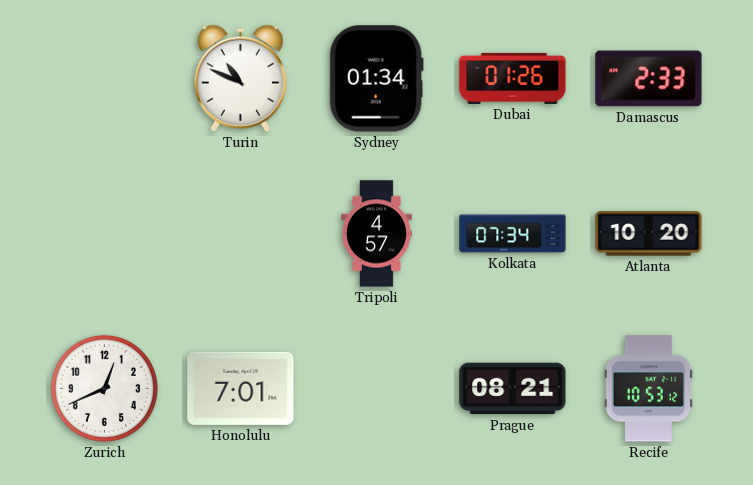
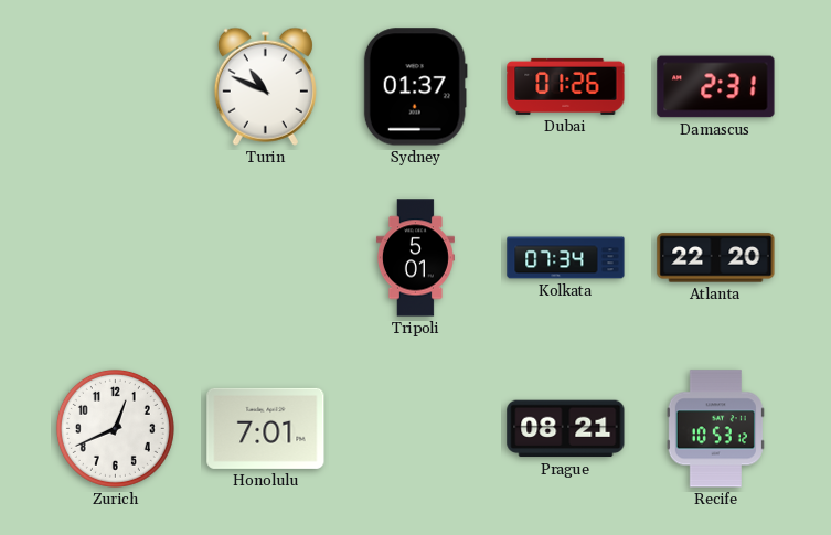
Sydney: 01:34 -> 01:37 (415, 87)
Damascus: 2:33 -> 2:31 (716, 87)
Tripoli: 4:57 -> 5:01 (415, 258)
Atlanta: 10:20 -> 22:20 (716, 258)
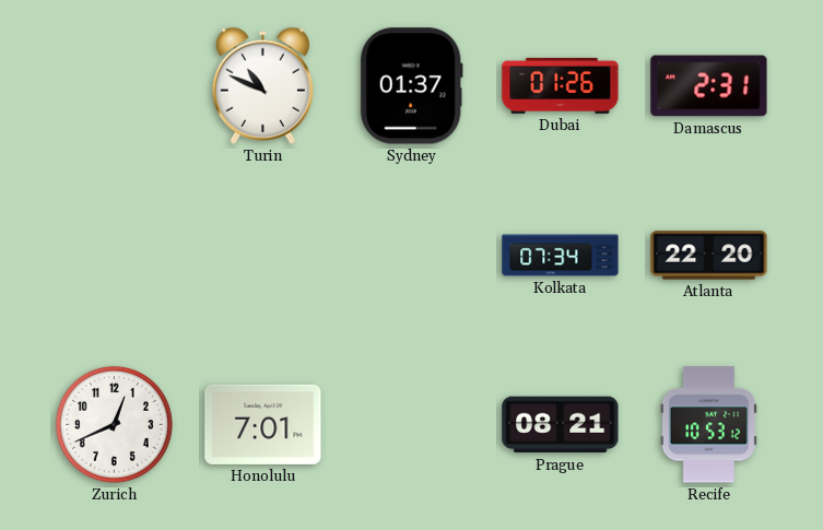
Tripoli: 5:01 -> none (415, 258)
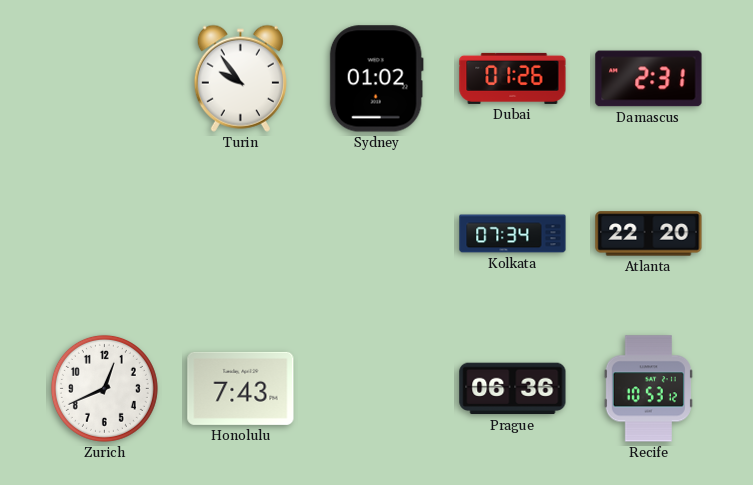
Turin: 10:49 -> 9:54 (240, 78)
Sydney: 01:37 -> 01:02 (376, 79)
Honolulu: 7:01 -> 7:43 (241, 388)
Prague: 08:21 -> 06:36 (513, 389)
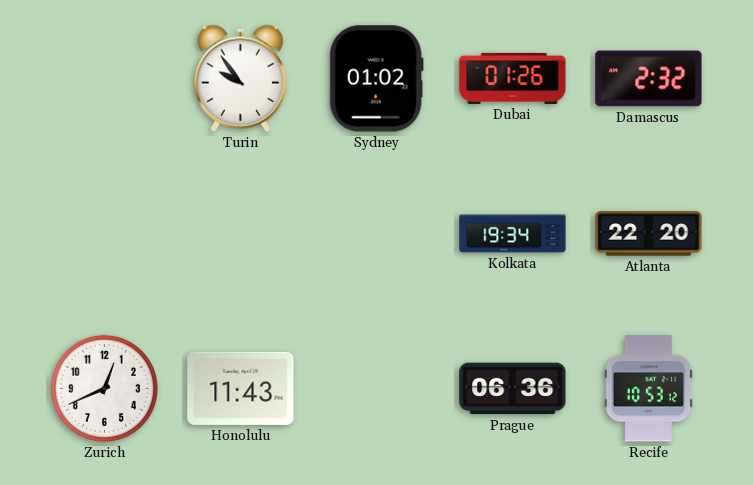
Damascus: 2:31 -> 2:32 (649, 79)
Kolkata: 07:34 -> 19:34 (513, 234)
Honolulu: 7:43 -> 11:43 (241, 388)
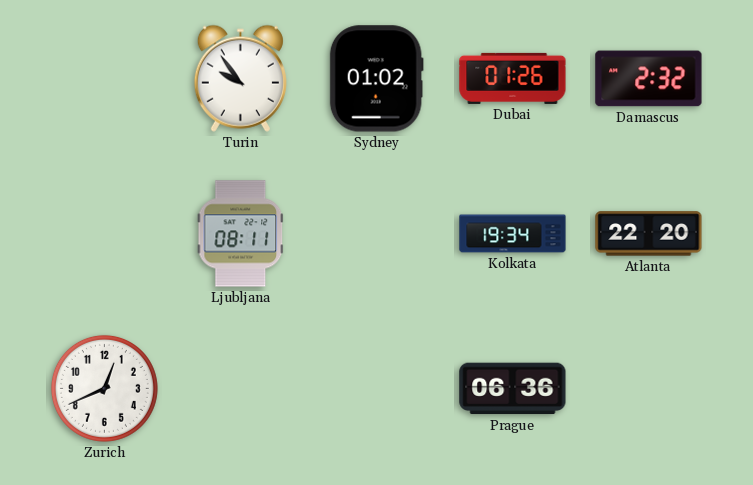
Ljubljana: none -> 08:11 (241, 234)
Honolulu: 11:43 -> none (241, 388)
Recife: 10:53 -> none (648, 389)
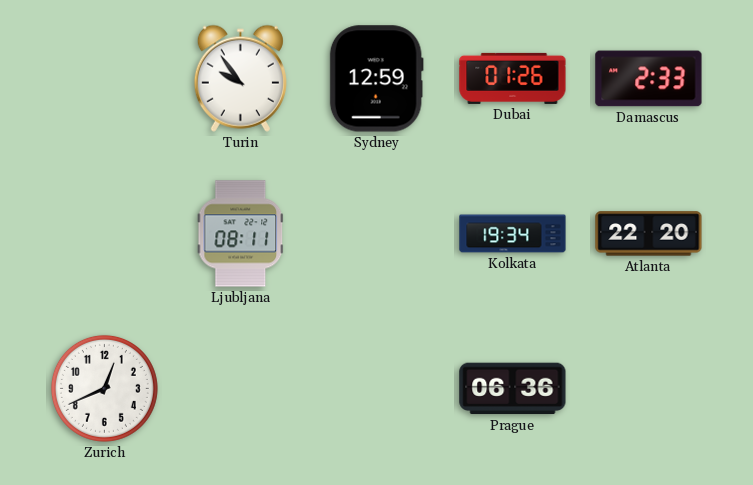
Sydney: 01:02 -> 12:59 (376, 79)
Damascus: 2:32 -> 2:33 (649, 79)
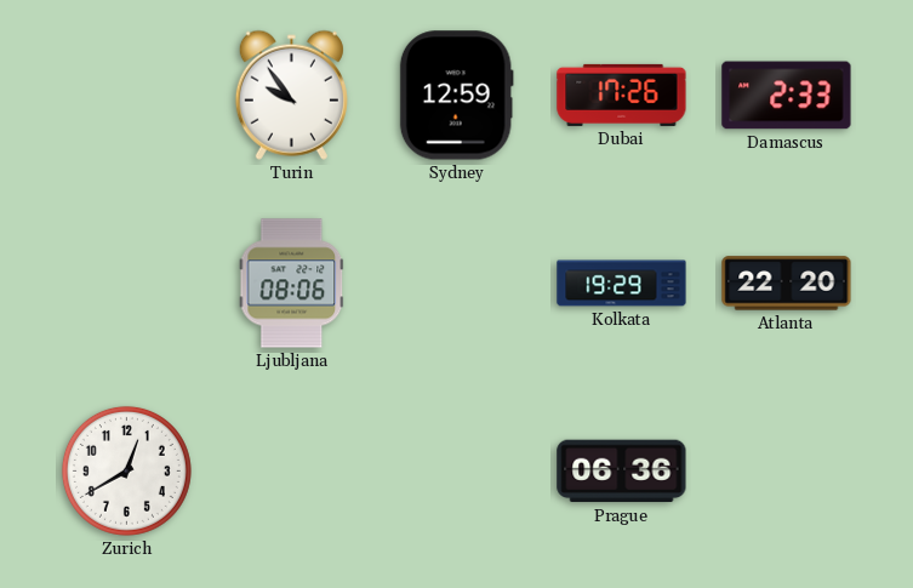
Dubai: 01:26 -> 17:26 (622, 95)
Ljubljana: 08:11 -> 08:06 (292, 284)
Kolkata: 19:34 -> 19:29 (622, 284)
Zurich: 12:41 -> 12:40 (126, 470)
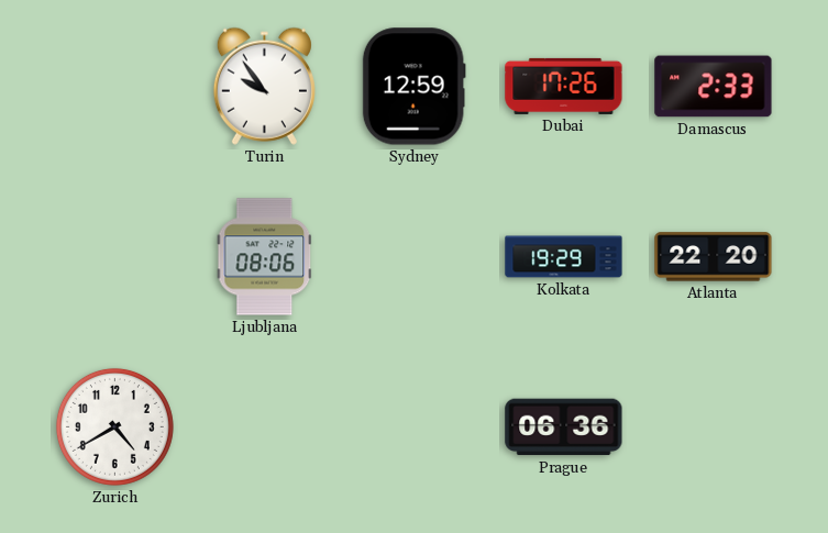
Zurich: 12:40 -> 4:40 (114, 426)
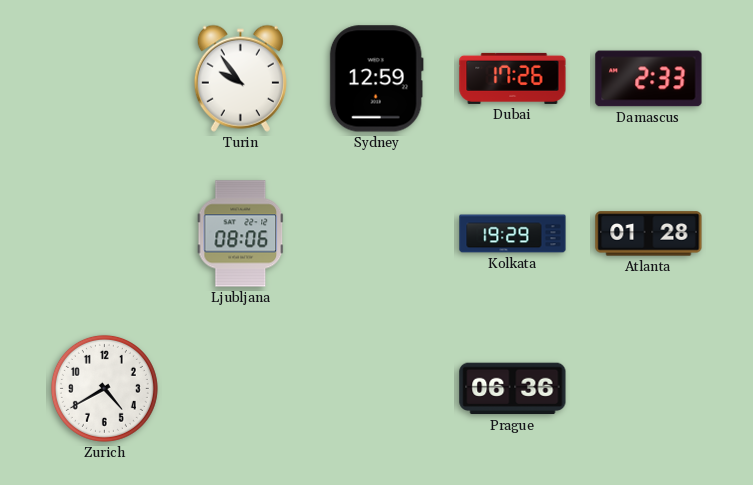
Atlanta: 22:20 -> 01:28 (649, 234)
